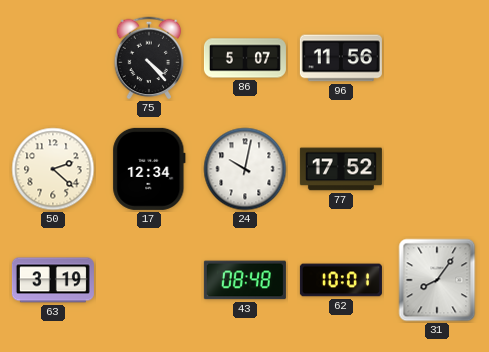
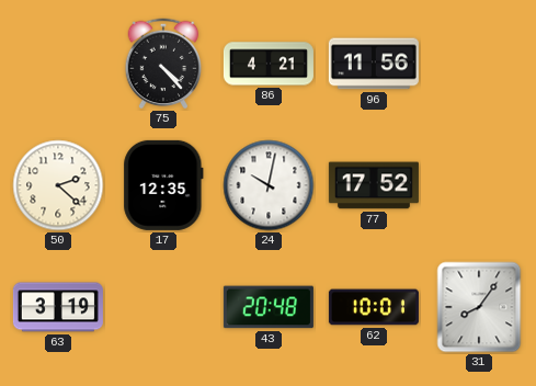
86: 5:07 -> 4:21 (269, 64)
17: 12:34 -> 12:35 (163, 185)
43: 08:48 -> 20:48 (269, 307)
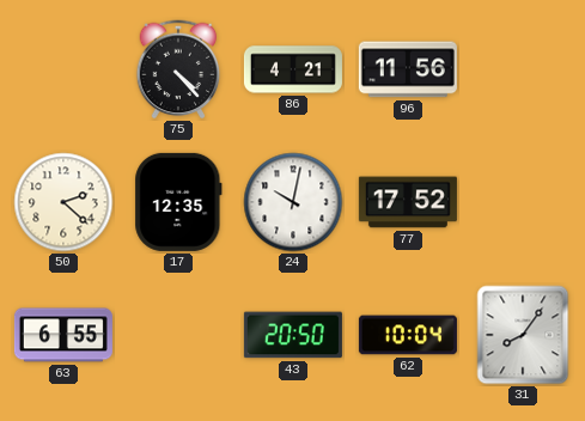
63: 3:19 -> 6:55 (63, 335)
43: 20:48 -> 20:50 (293, 335)
62: 10:01 -> 10:04 (408, 335)
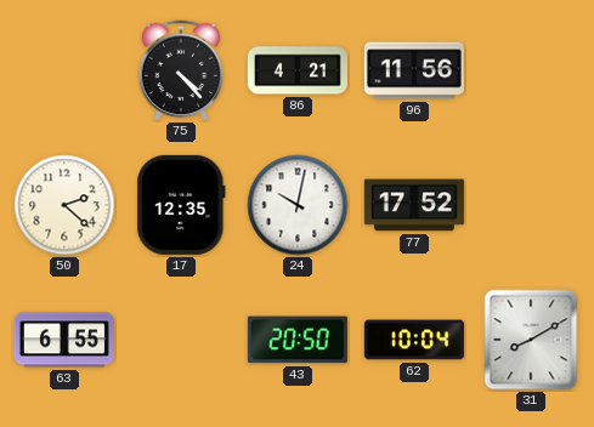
31: 8:06 -> 8:10 (531, 340)
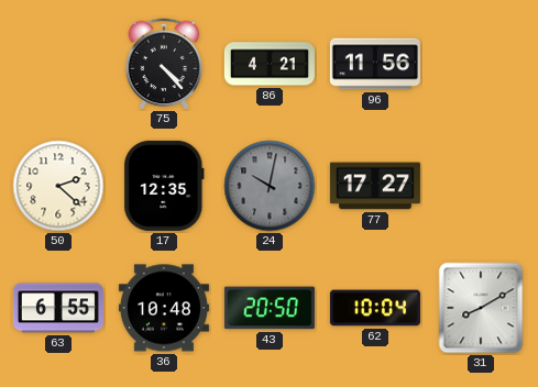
24 dial: white -> grey (270, 186)
77: 17:52 -> 17:27 (375, 186)
36: none -> 10:48 (164, 308)
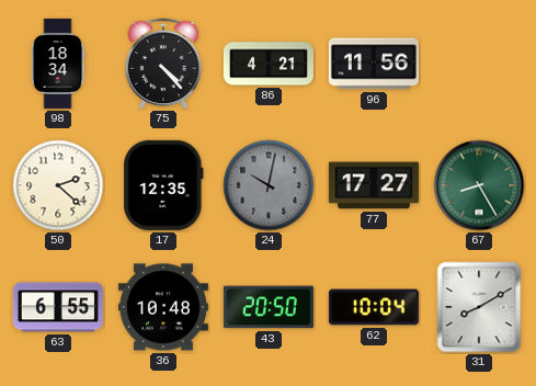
98: none -> 18:34 (58, 64)
67: none -> 8:25 (479, 185)
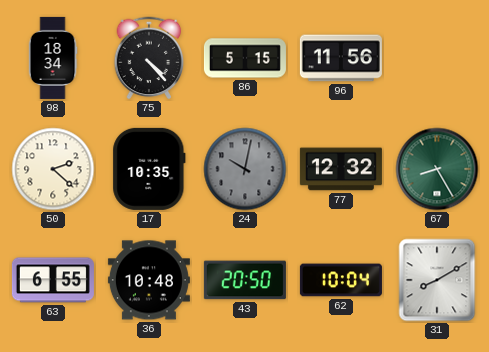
86: 4:21 -> 5:15 (245, 58)
17: 12:35 -> 10:35 (149, 169)
77: 17:27 -> 12:32 (341, 169)
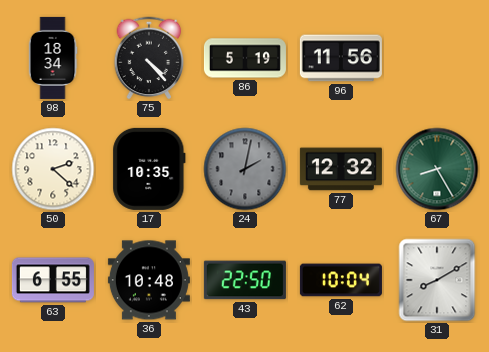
86: 5:15 -> 5:19 (245, 58)
24: 10:02 -> 2:02 (245, 169)
43: 20:50 -> 22:50 (245, 280)
